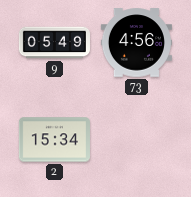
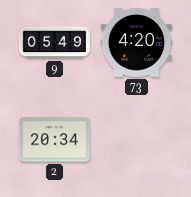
73: 4:56 -> 4:20 (136, 43)
2: 15:34 -> 20:34 (54, 140)
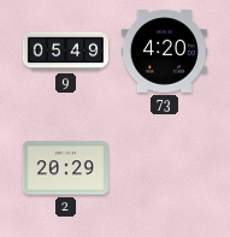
2: 20:34 -> 20:29 (65, 168)
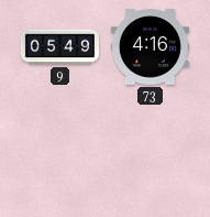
73: 4:20 -> 4:16 (150, 47)
2: 20:29 -> none (65, 168)
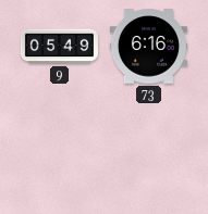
73: 4:16 -> 6:16 (148, 47)
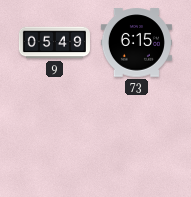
73: 6:16 -> 6:15 (136, 43)
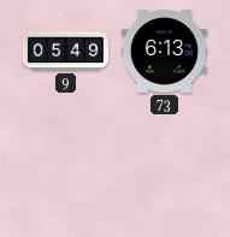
73: 6:15 -> 6:13 (164, 52)
